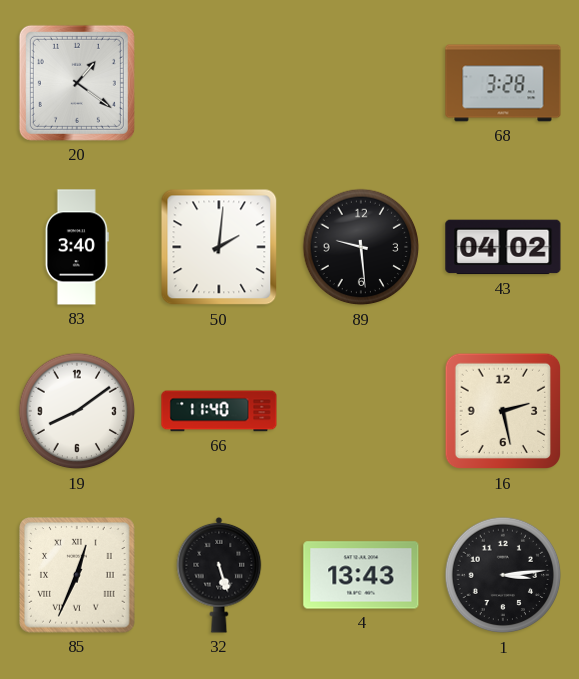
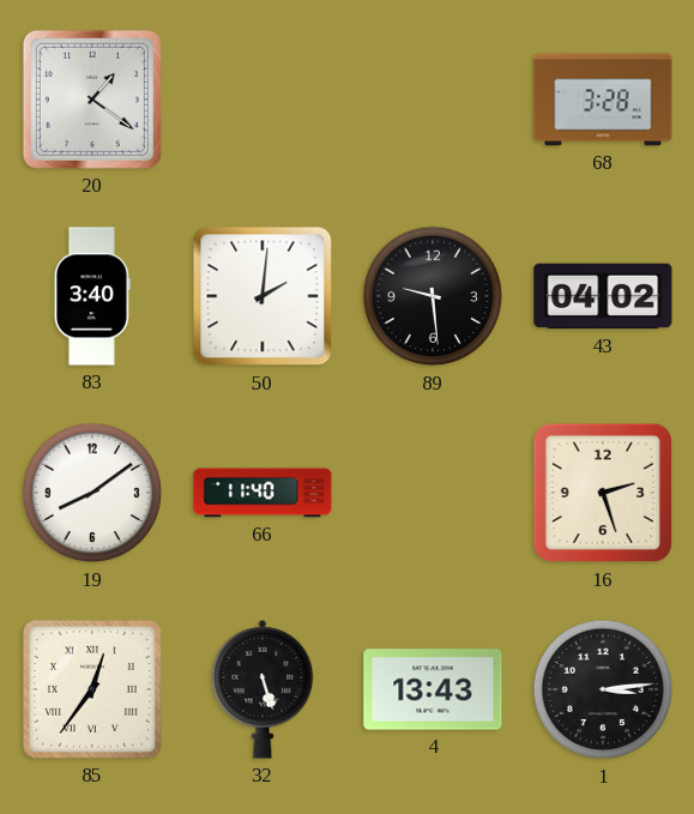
16: 2:28 -> 2:27 (603, 493)
85: 12:34 -> 12:36 (92, 689)
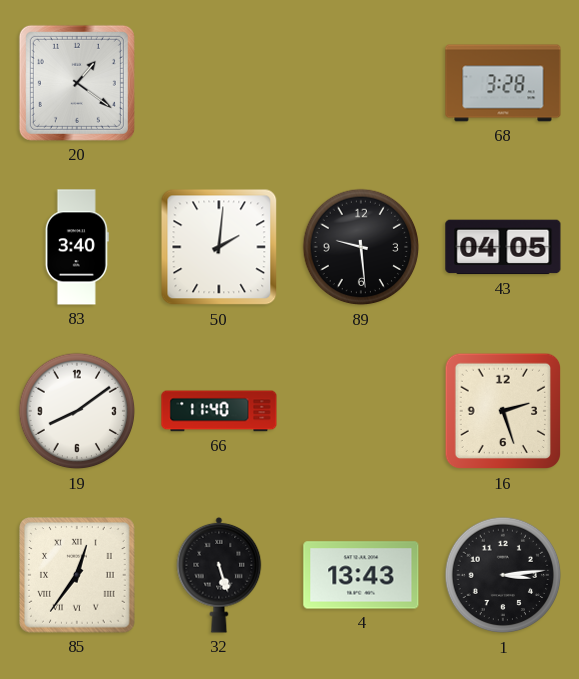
43: 04:02 -> 04:05 (503, 247)
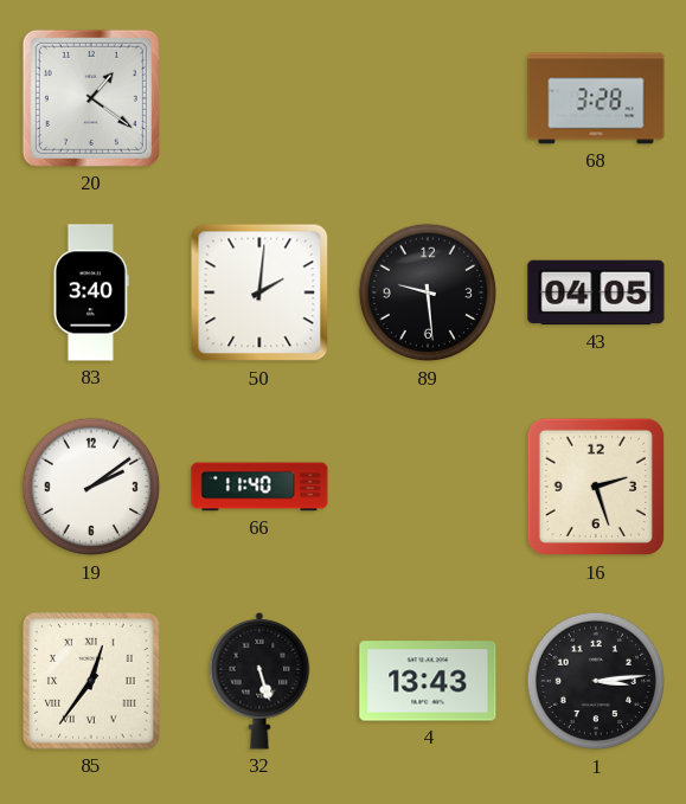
19: 8:09 -> 2:09 (91, 487)
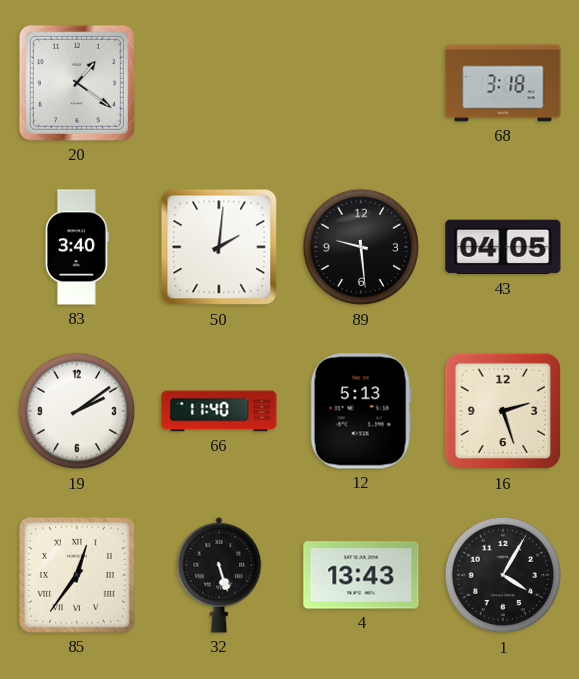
68: 3:28 -> 3:18 (503, 83)
12: none -> 5:13 (361, 411)
1: 3:14 -> 4:05 (503, 575)
